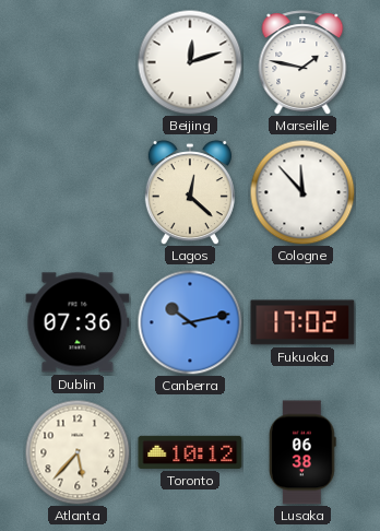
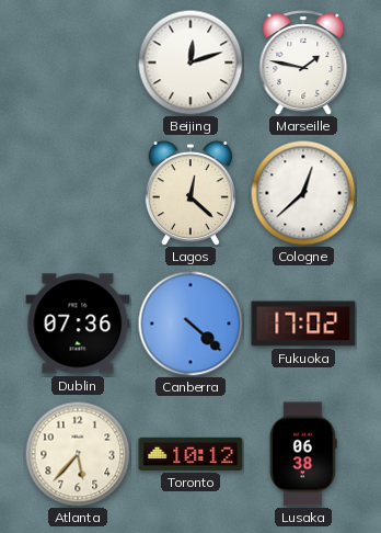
Cologne: 11:53 -> 12:38 (303, 193)
Canberra: 10:13 -> 4:22 (190, 324)
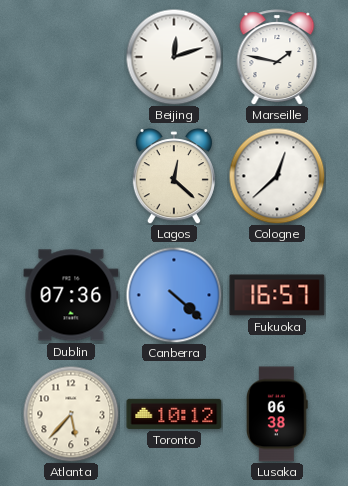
Fukuoka: 17:02 -> 16:57 (277, 295)
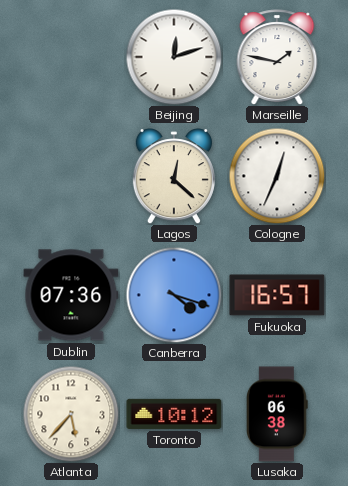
Cologne: 12:38 -> 12:34 (277, 176)
Canberra: 4:22 -> 4:18 (174, 295)
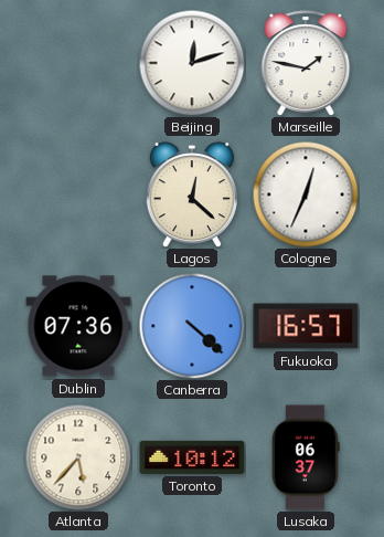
Canberra: 4:18 -> 4:22 (192, 326)
Lusaka: 06:38 -> 06:37 (307, 457)
